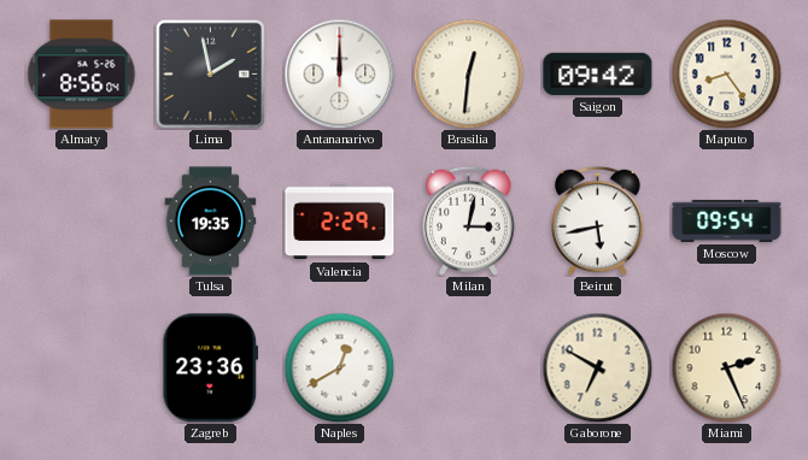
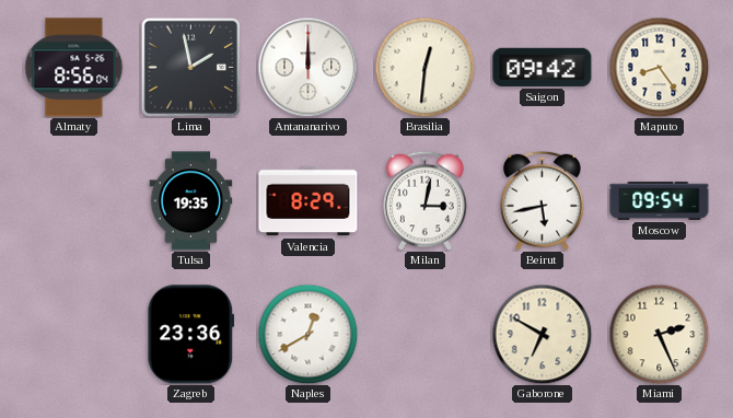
Valencia: 2:29 -> 8:29 (309, 201)
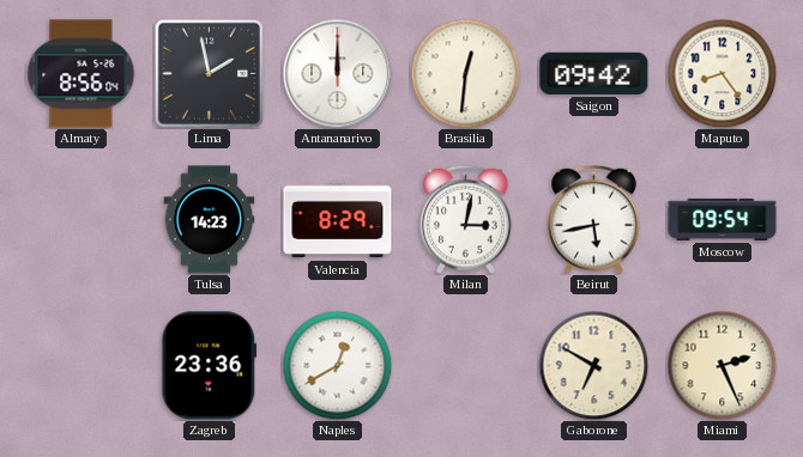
Tulsa: 19:35 -> 14:23 (210, 220)
